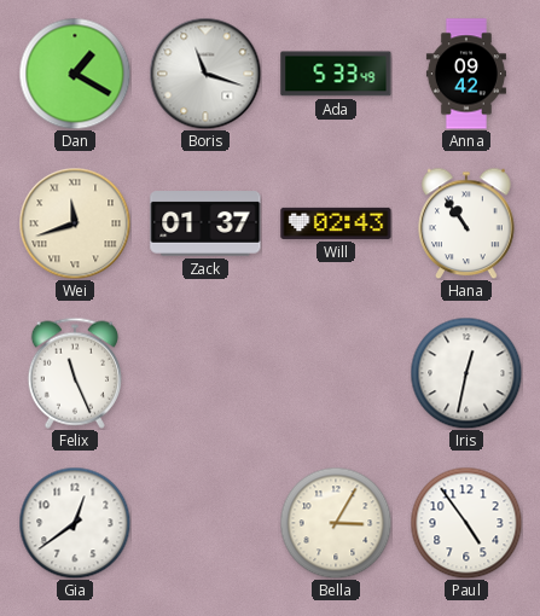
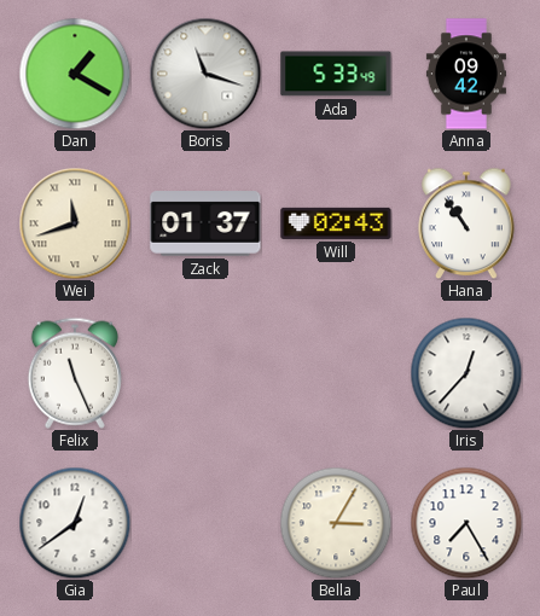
Iris: 12:32 -> 12:37 (466, 373)
Paul: 4:54 -> 7:25 (466, 523)
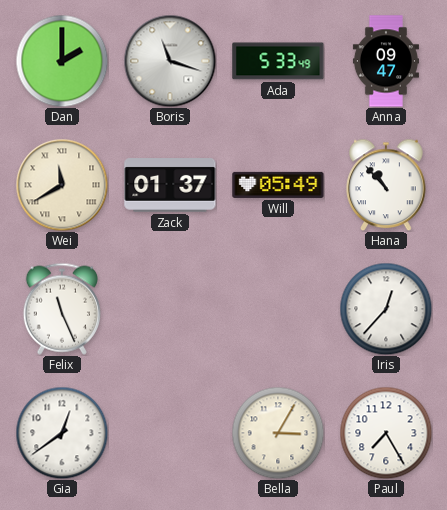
Dan: 1:20 -> 2:00 (62, 61)
Anna: 09:42 -> 09:47 (386, 61)
Wei: 11:42 -> 11:40 (62, 185)
Will: 02:43 -> 05:49 (278, 185)
Hana: 10:54 -> 10:53 (386, 185)
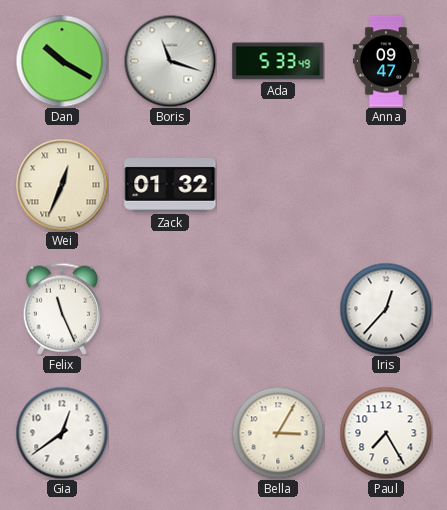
Dan: 2:00 -> 10:20 (62, 61)
Wei: 11:40 -> 12:34 (62, 185)
Zack: 01:37 -> 01:32 (170, 185)
Will: 05:49 -> none (278, 185)
Hana: 10:53 -> none (386, 185)
